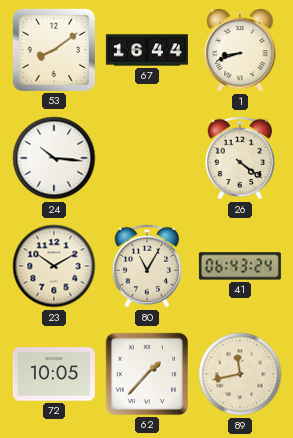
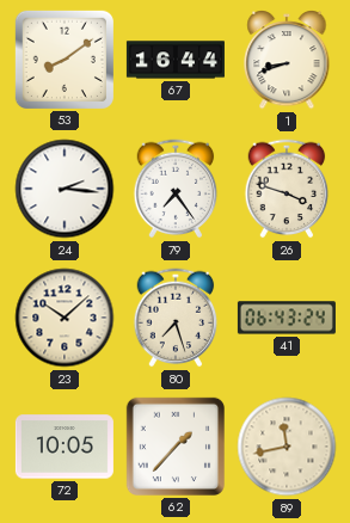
24: 10:16 -> 2:16 (65, 189)
79: none -> 7:24 (176, 189)
26: 4:21 -> 3:48 (287, 189)
23: 10:10 -> 10:08 (65, 318)
80: 11:05 -> 7:27 (176, 318)
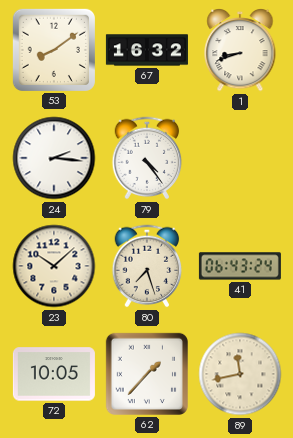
67: 16:44 -> 16:32 (147, 50)
79: 7:24 -> 4:24 (147, 158)
26: 3:48 -> none (287, 189)
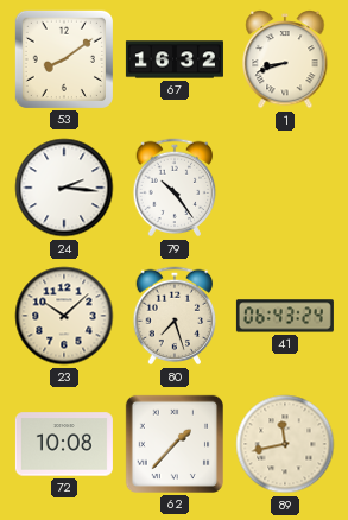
79: 4:24 -> 10:24 (175, 188)
72: 10:05 -> 10:08 (64, 444)
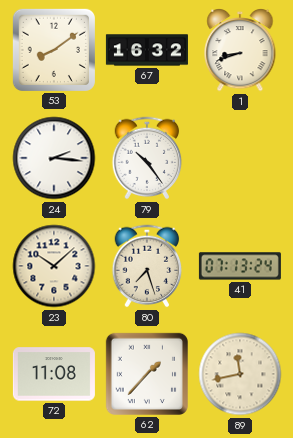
41: 06:43 -> 07:13 (240, 266)
72: 10:08 -> 11:08 (54, 374)
